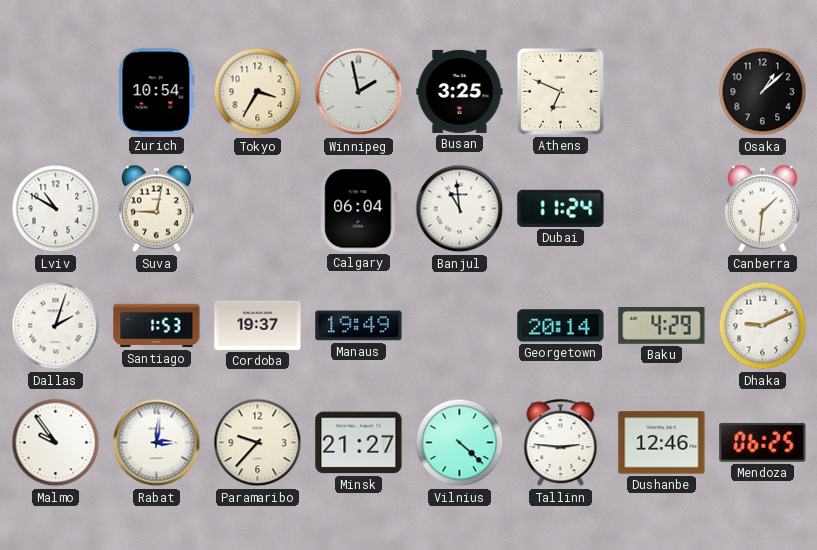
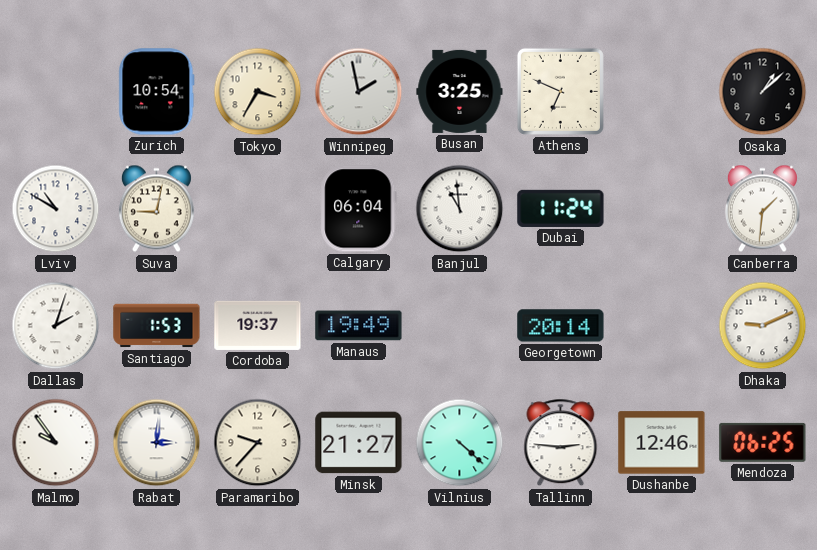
Baku: 4:29 -> none (662, 326)
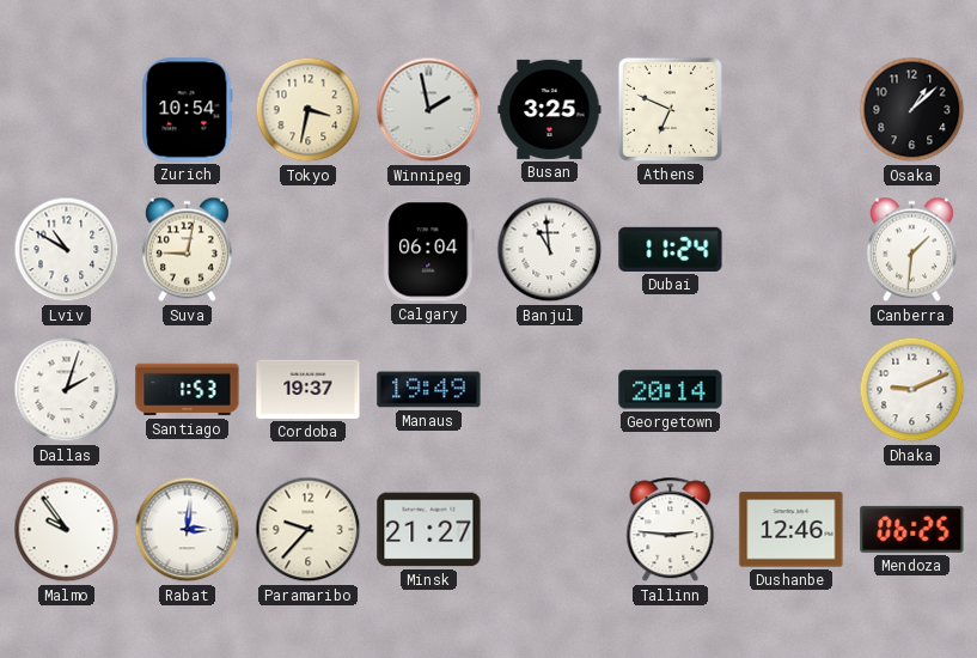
Tokyo: 3:35 -> 3:32 (309, 110)
Vilnius: 4:22 -> none (460, 443)
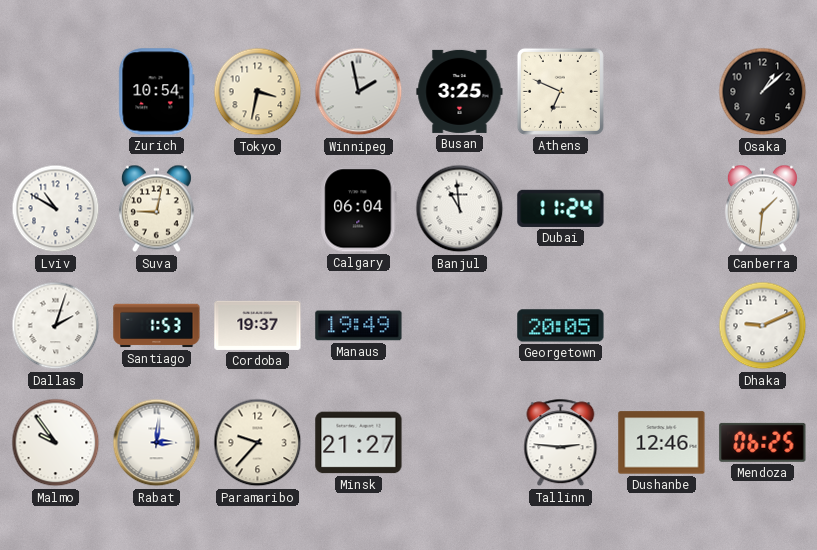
Georgetown: 20:14 -> 20:05 (561, 326)
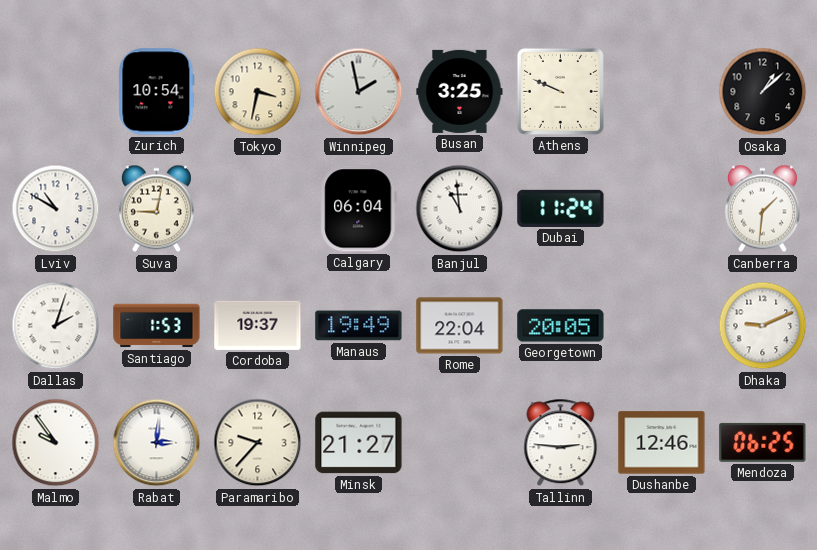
Athens: 6:49 -> 9:49 (560, 91)
Rome: none -> 22:04 (460, 326)
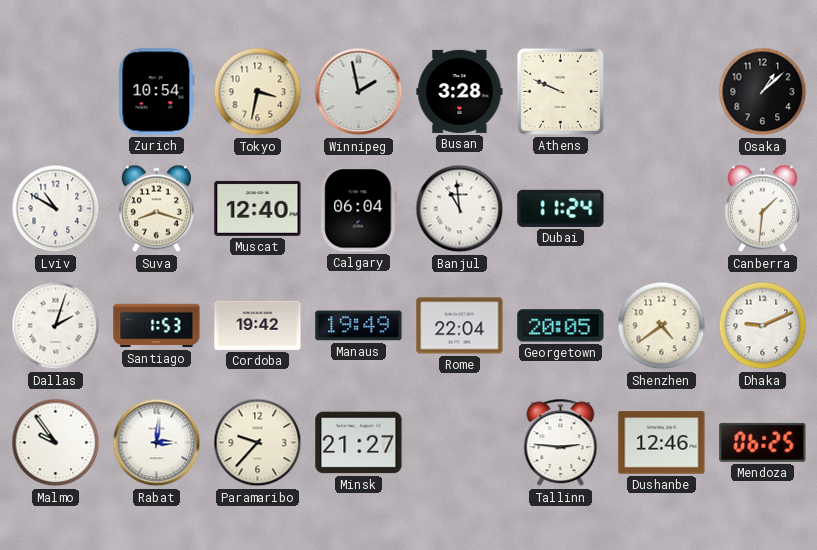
Busan: 3:25 -> 3:28 (460, 91)
Suva: 9:02 -> 8:18 (156, 209)
Muscat: none -> 12:40 (258, 208)
Cordoba: 19:37 -> 19:42 (258, 325)
Shenzhen: none -> 4:39 (662, 326)
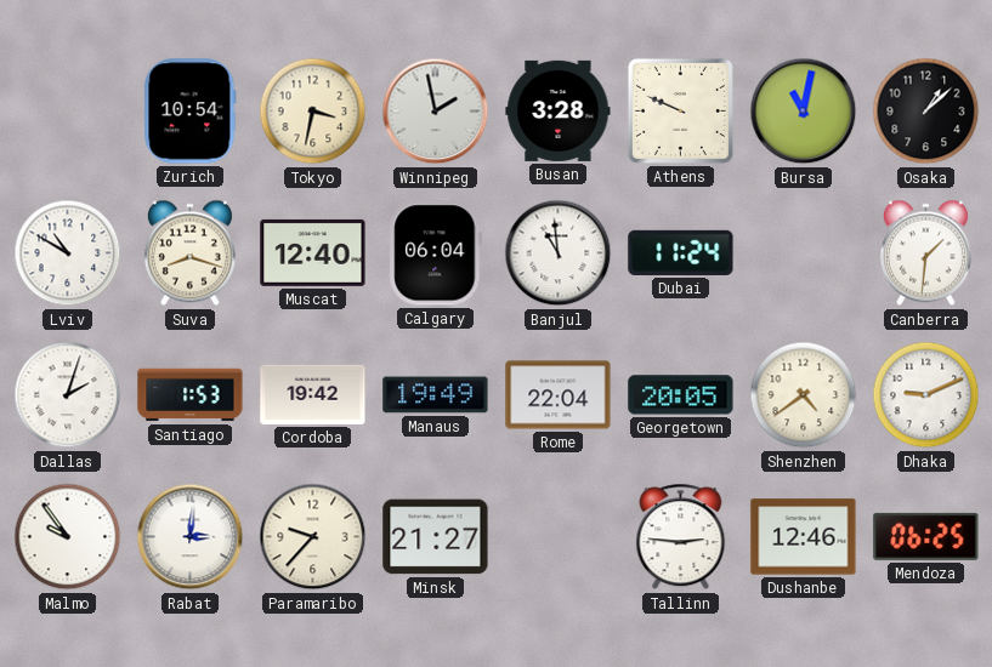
Bursa: none -> 11:02 (804, 112)
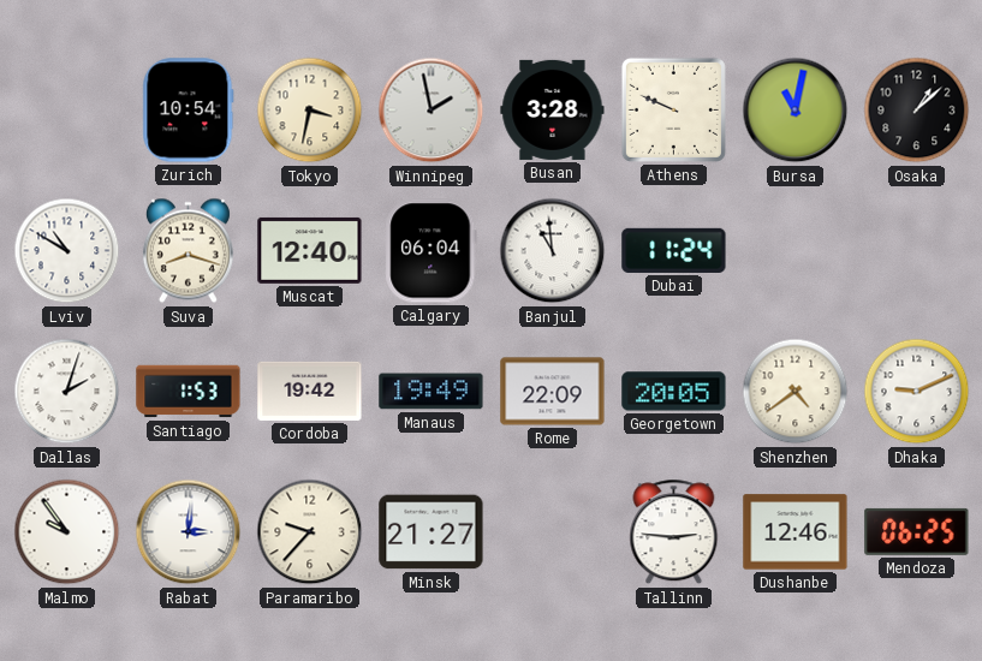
Canberra: 1:31 -> none (925, 253)
Rome: 22:04 -> 22:09 (553, 392)
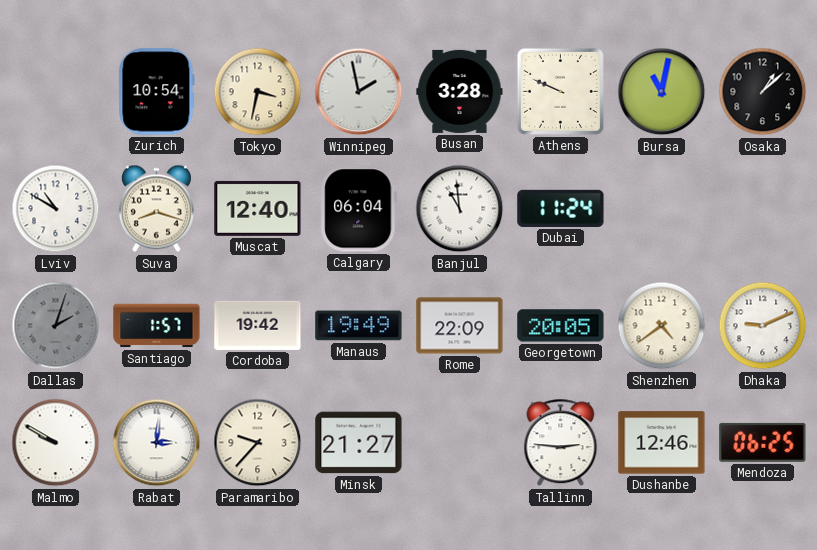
Dallas dial: white -> grey (56, 326)
Santiago: 1:53 -> 1:57 (157, 326)
Malmo: 9:54 -> 9:50 (56, 443)
